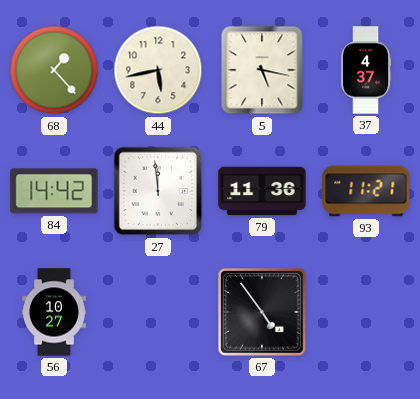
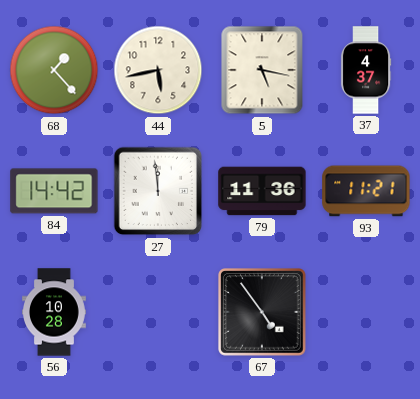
56: 10:27 -> 10:28 (55, 312)
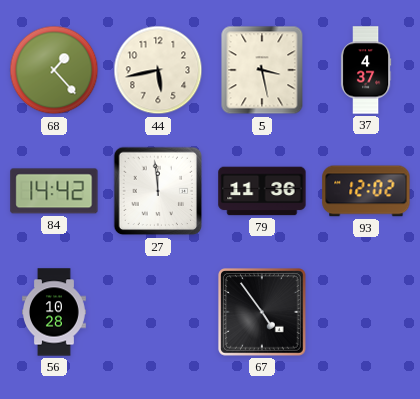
5: 5:17 -> 3:28 (262, 70)
93: 11:21 -> 12:02 (366, 191)
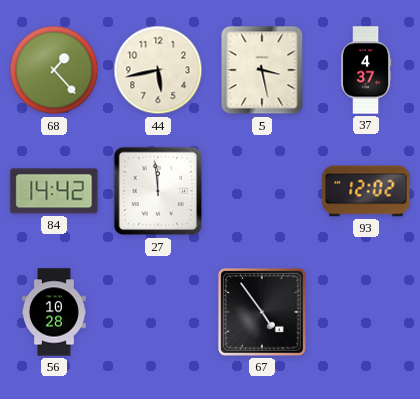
79: 11:36 -> none (262, 191)
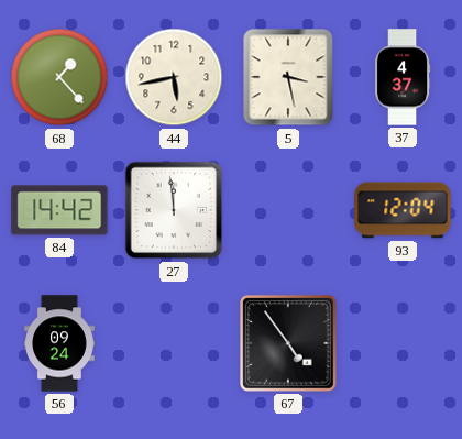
93: 12:02 -> 12:04 (403, 210)
56: 10:28 -> 09:24 (61, 343)
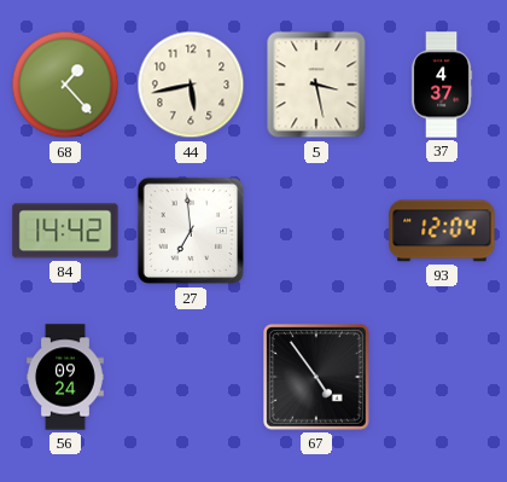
27: 11:59 -> 6:59 (191, 231)
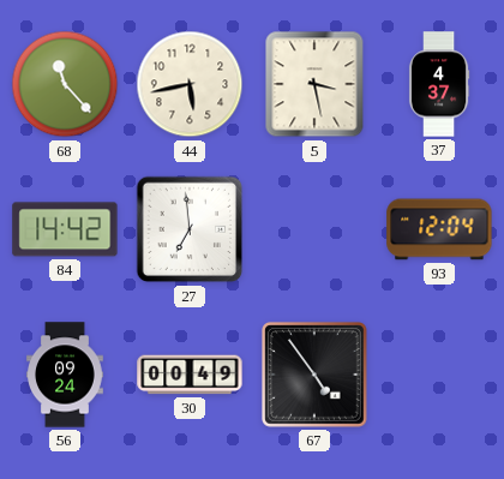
68: 1:23 -> 11:23 (65, 84)
30: none -> 00:49 (190, 375)
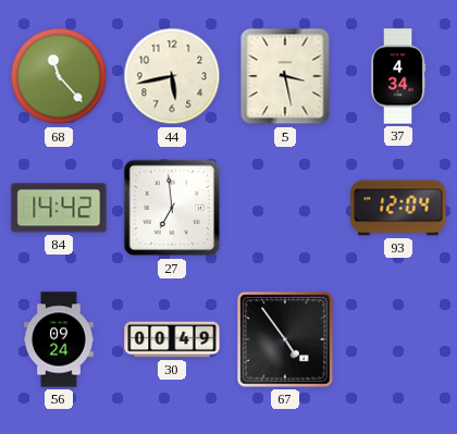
37: 4:37 -> 4:34 (398, 76)
